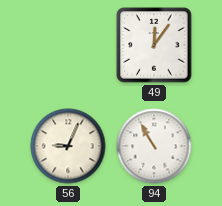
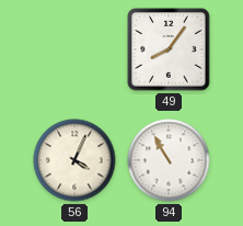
49: 12:06 -> 8:06 (169, 49)
56: 9:04 -> 4:04 (74, 160)
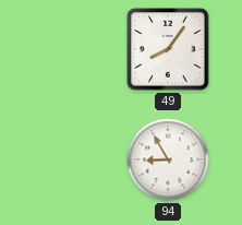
56: 4:04 -> none (74, 160)
94: 10:55 -> 8:55 (168, 159)
